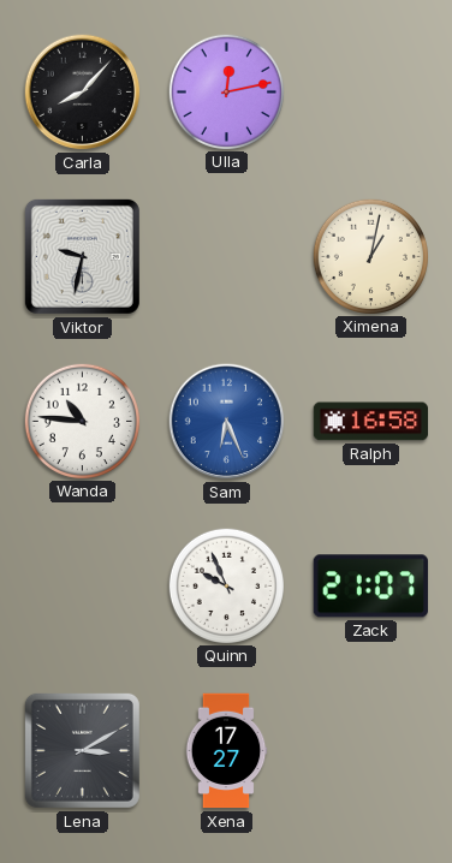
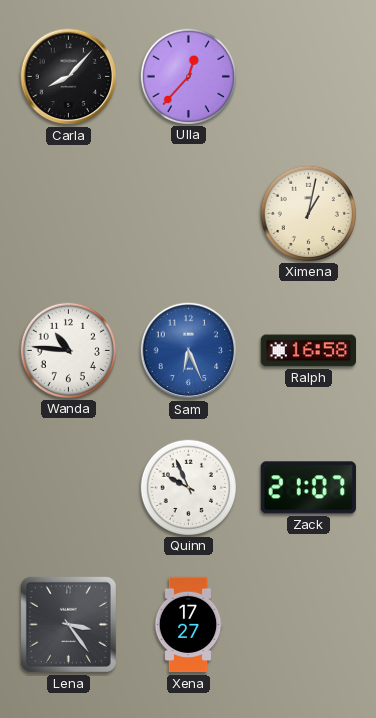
Ulla: 12:13 -> 12:37 (188, 76)
Viktor: 9:32 -> none (82, 256)
Lena: 3:10 -> 3:24 (68, 624)
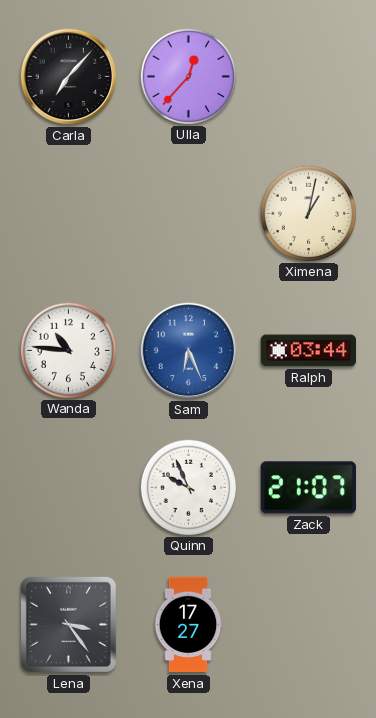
Carla: 8:07 -> 7:07 (69, 77)
Ralph: 16:58 -> 03:44 (309, 351)
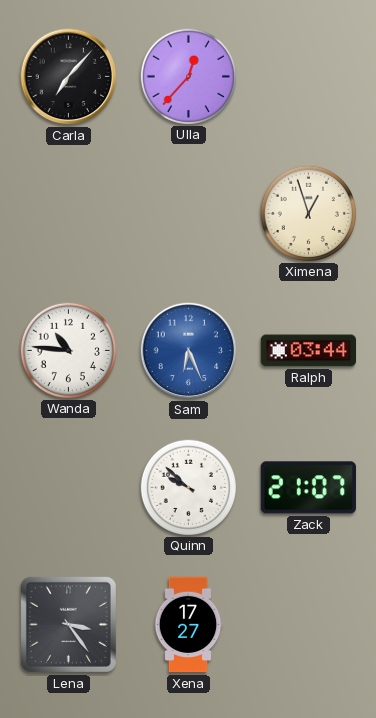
Ximena: 1:02 -> 12:57 (308, 213)
Quinn: 9:56 -> 9:52 (188, 487)
